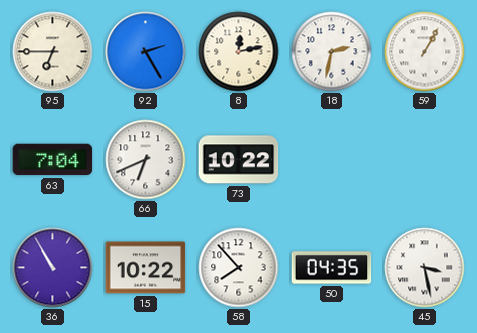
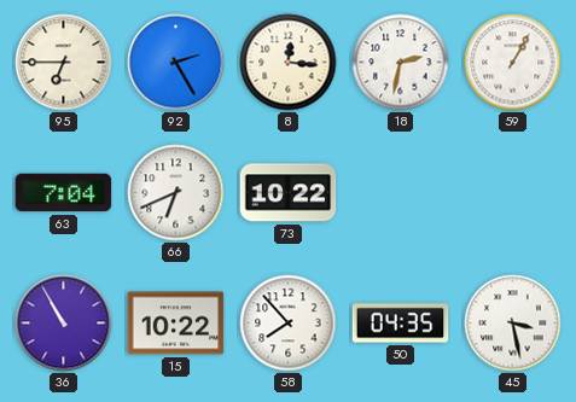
8: 12:13 -> 12:16 (289, 63)
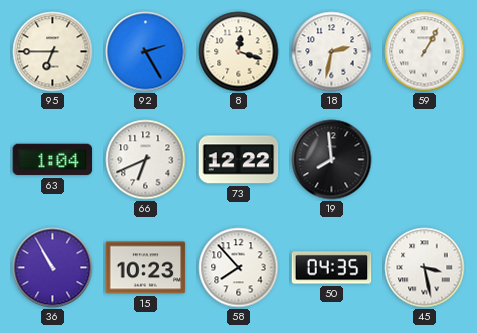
8: 12:16 -> 12:18 (239, 52)
63: 7:04 -> 1:04 (53, 160)
73: 10:22 -> 12:22 (239, 160)
19: none -> 7:59 (332, 160)
15: 10:22 -> 10:23 (146, 268)
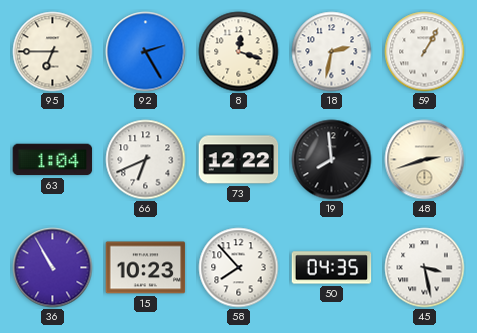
48: none -> 2:42 (425, 160)
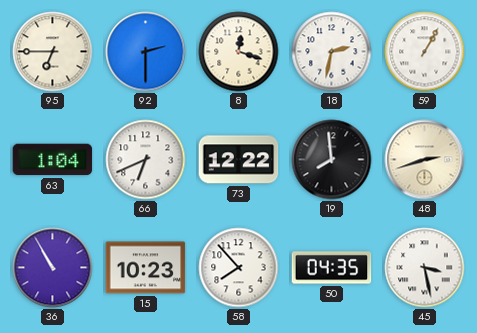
92: 2:25 -> 2:30 (146, 52)
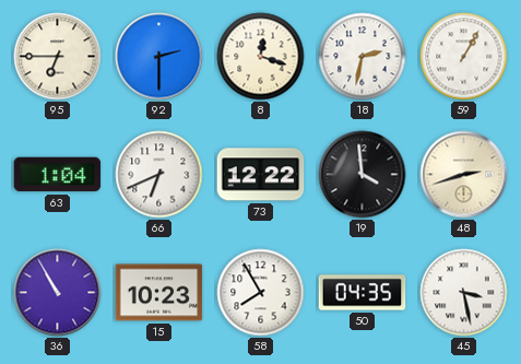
19: 7:59 -> 3:59 (363, 175)
58: 7:53 -> 7:55 (261, 293)
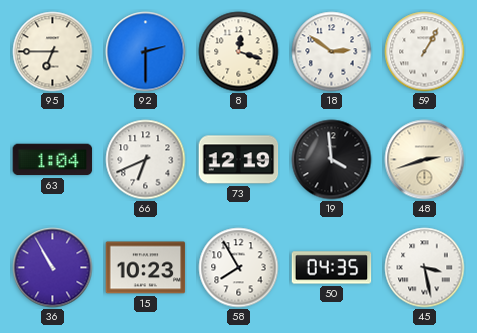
18: 2:32 -> 2:51 (332, 52)
73: 12:22 -> 12:19 (239, 160)
